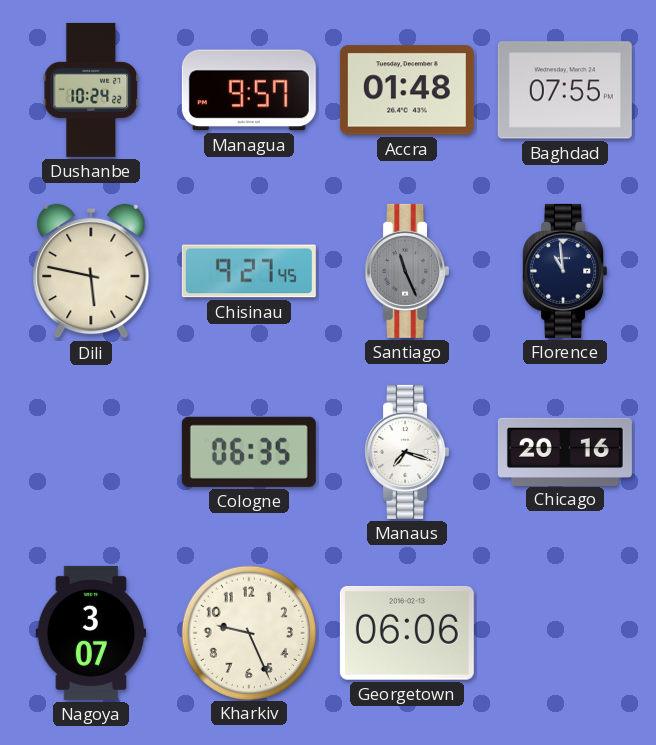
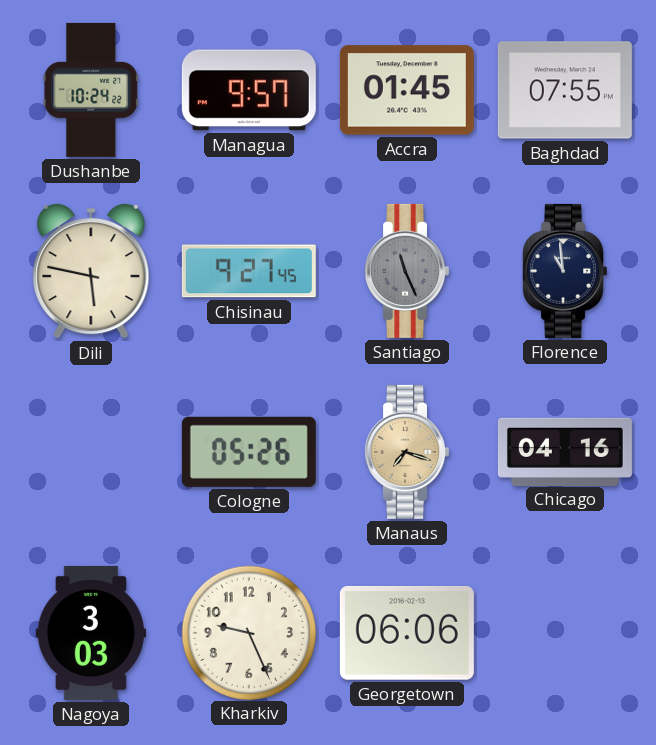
Accra: 01:48 -> 01:45 (407, 90)
Cologne: 06:35 -> 05:26 (249, 452)
Manaus dial: white -> champagne (406, 452)
Chicago: 20:16 -> 04:16 (565, 451)
Nagoya: 3:07 -> 3:03 (91, 633)
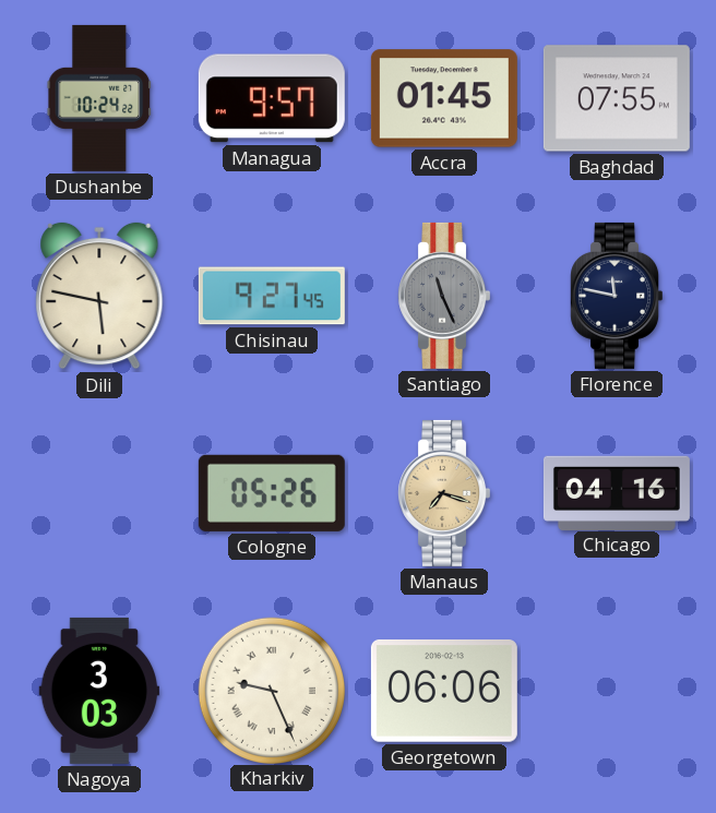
Florence: 10:59 -> 11:47 (616, 296)
Kharkiv numerals: Arabic -> Roman (271, 690)
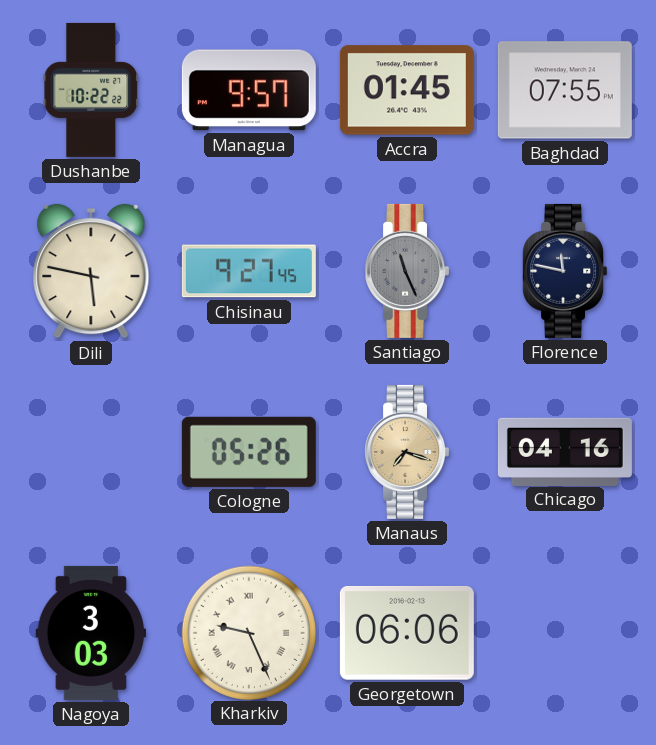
Dushanbe: 10:24 -> 10:22 (91, 90)
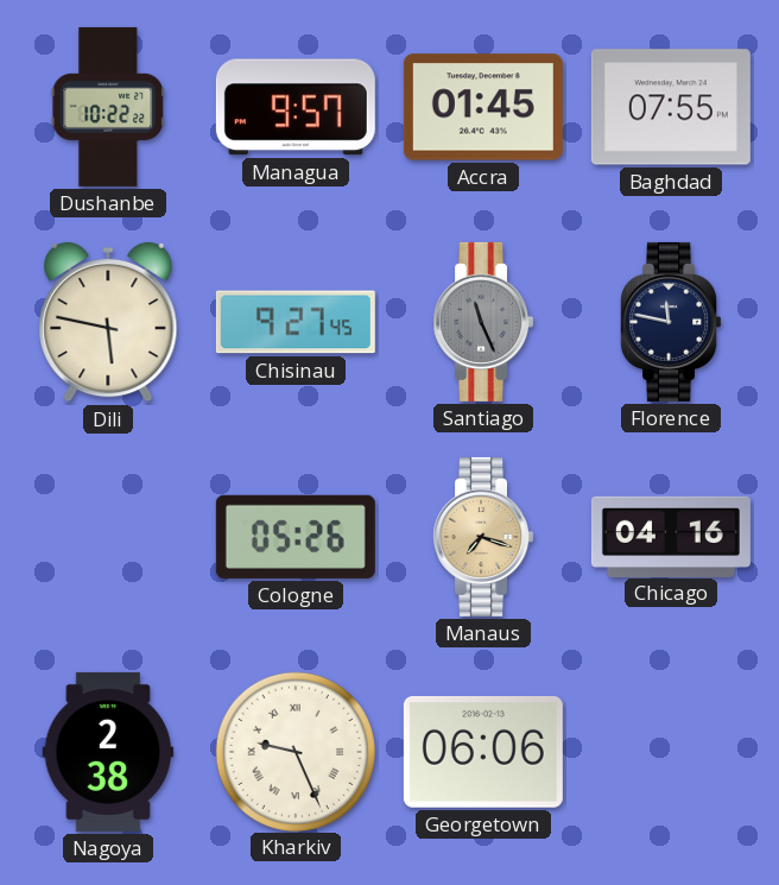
Nagoya: 3:03 -> 2:38 (108, 752)
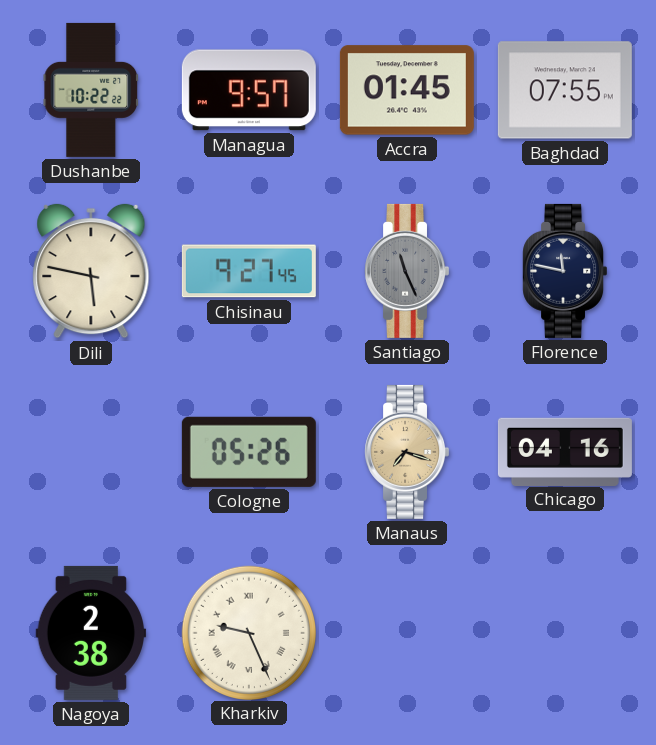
Georgetown: 06:06 -> none (483, 752)
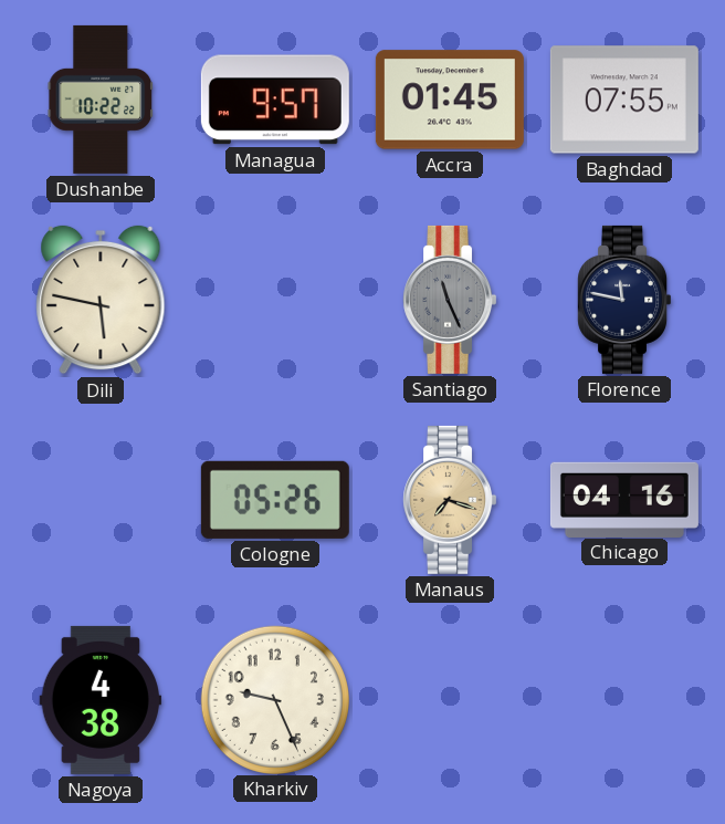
Chisinau: 9:27 -> none (249, 271)
Nagoya: 2:38 -> 4:38 (101, 700)
Kharkiv numerals: Roman -> Arabic (274, 699)
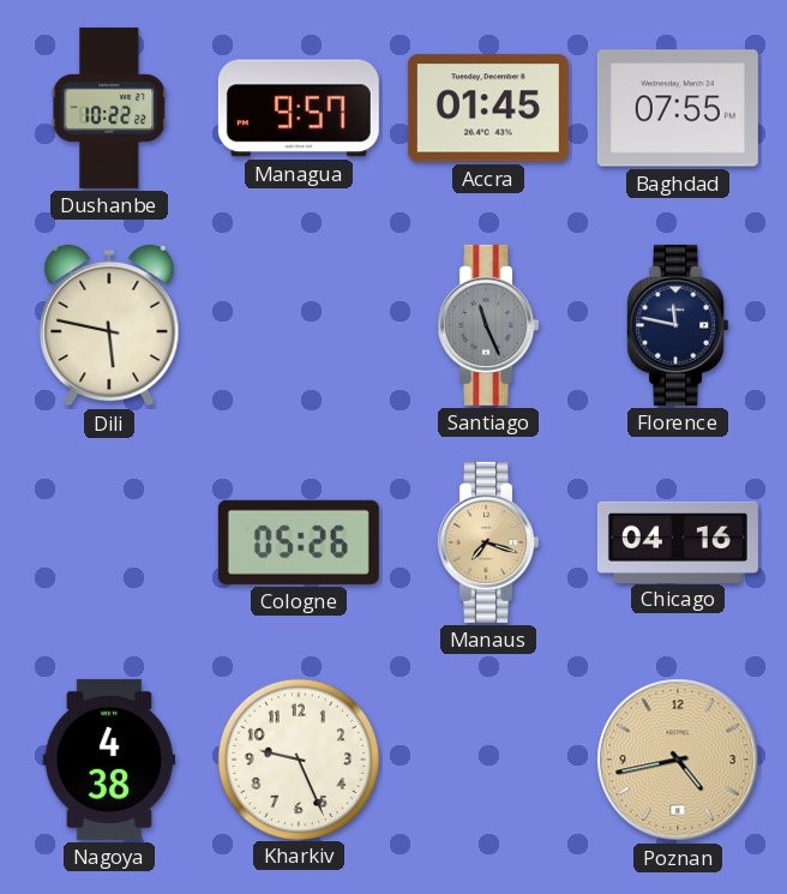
Poznan: none -> 4:43 (678, 760)
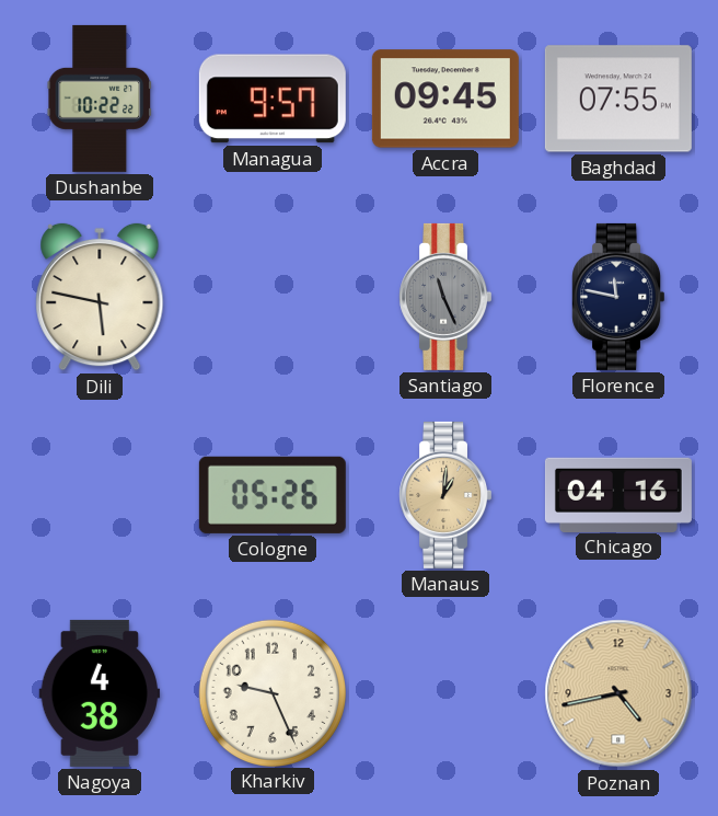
Accra: 01:45 -> 09:45 (445, 99)
Manaus: 7:18 -> 1:01 (444, 495)
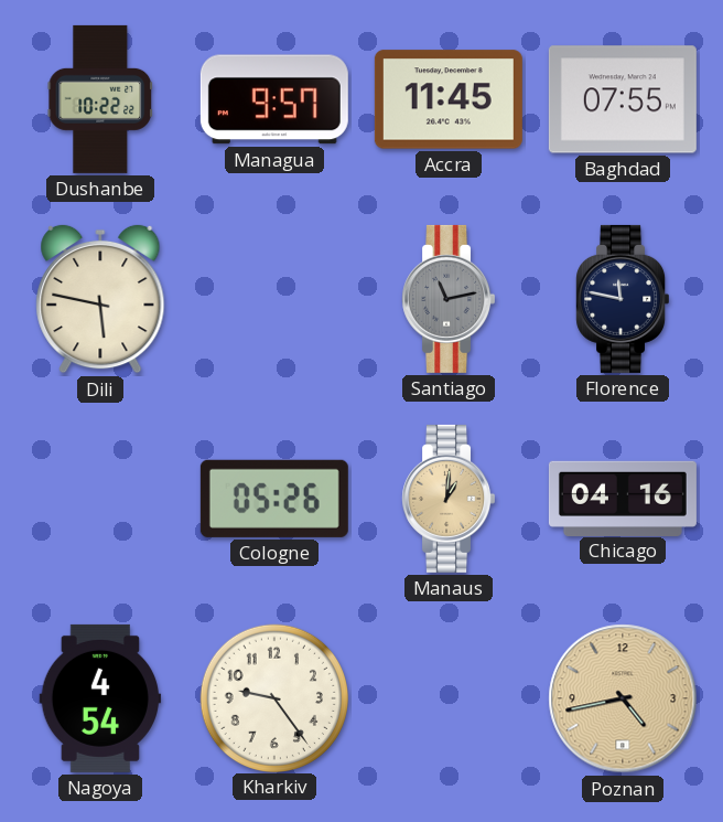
Accra: 09:45 -> 11:45 (449, 99)
Santiago: 11:26 -> 11:13 (447, 299)
Nagoya: 4:38 -> 4:54 (100, 698)
Kharkiv: 9:26 -> 9:24 (273, 697)
